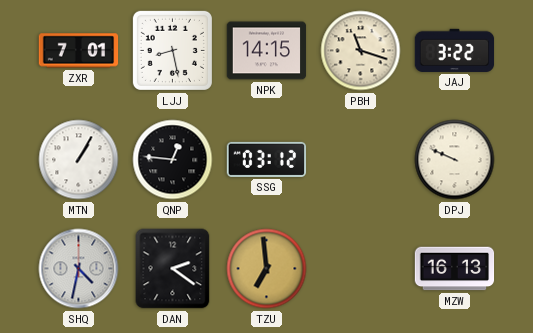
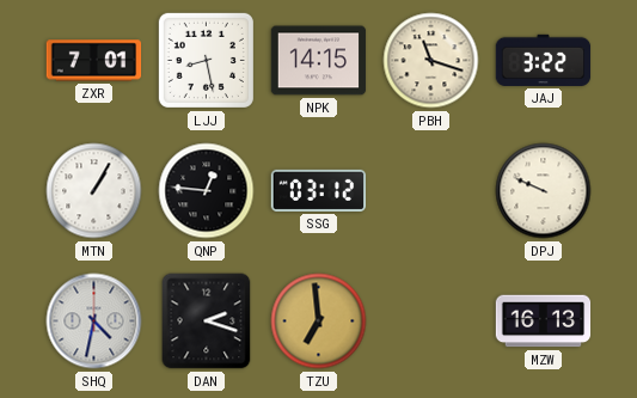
DAN: 2:21 -> 2:18 (207, 322)
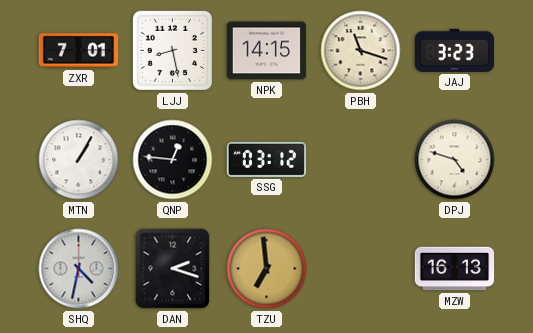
JAJ: 3:22 -> 3:23 (455, 50)
DPJ: 9:49 -> 4:48 (455, 160)
